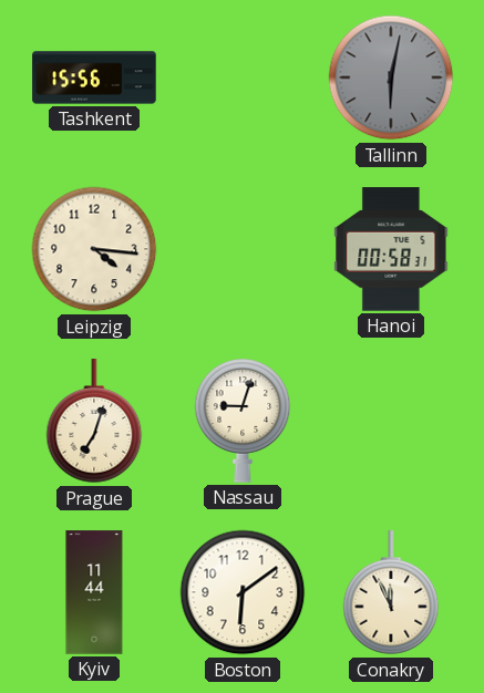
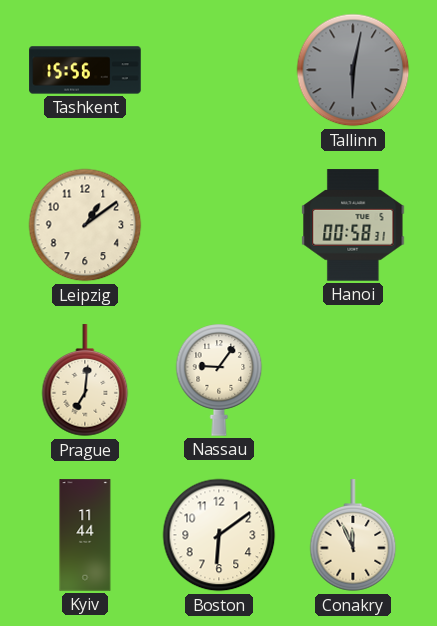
Leipzig: 4:16 -> 1:09 (85, 225)
Prague: 7:03 -> 7:01 (85, 381)
Nassau: 9:03 -> 9:06 (219, 380)
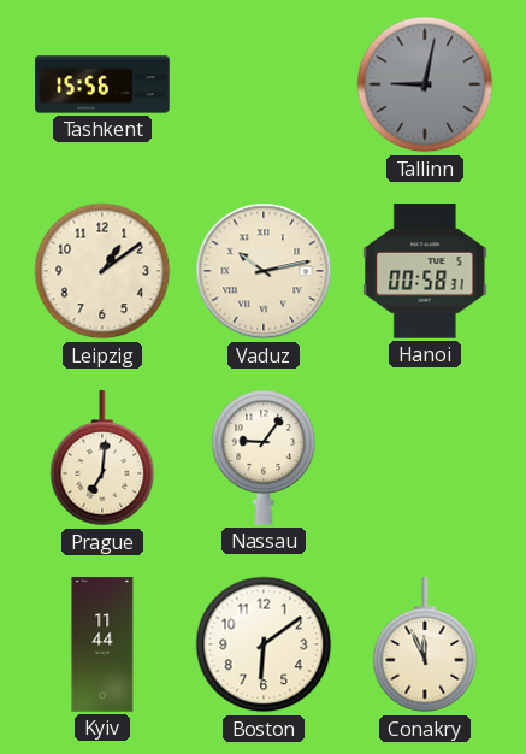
Tallinn: 6:02 -> 9:02 (425, 84)
Vaduz: none -> 10:13 (264, 271)
